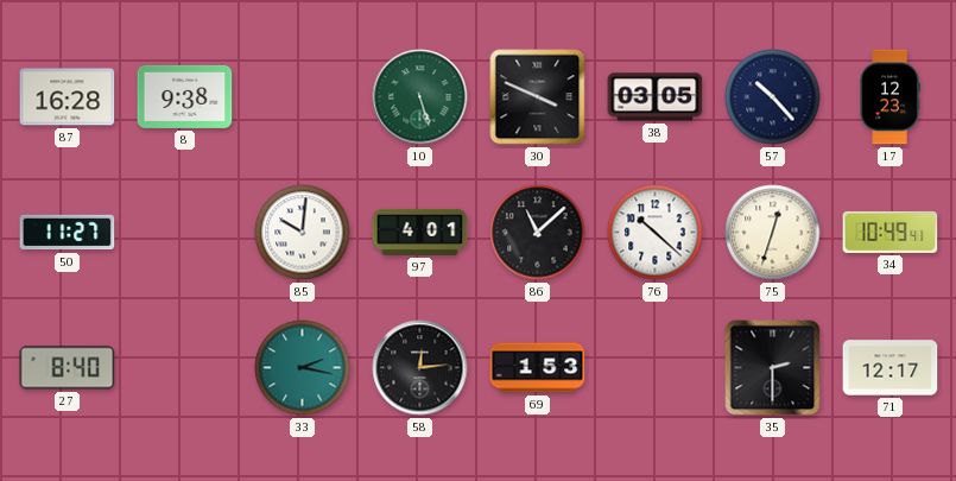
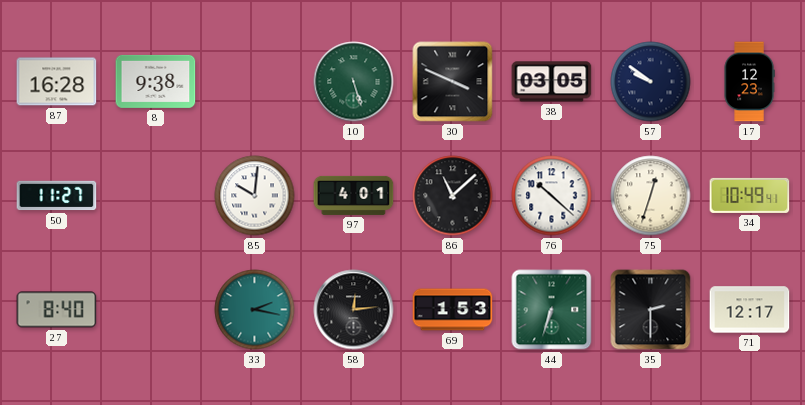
57: 10:23 -> 9:51 (651, 82)
44: none -> 6:33 (552, 310)
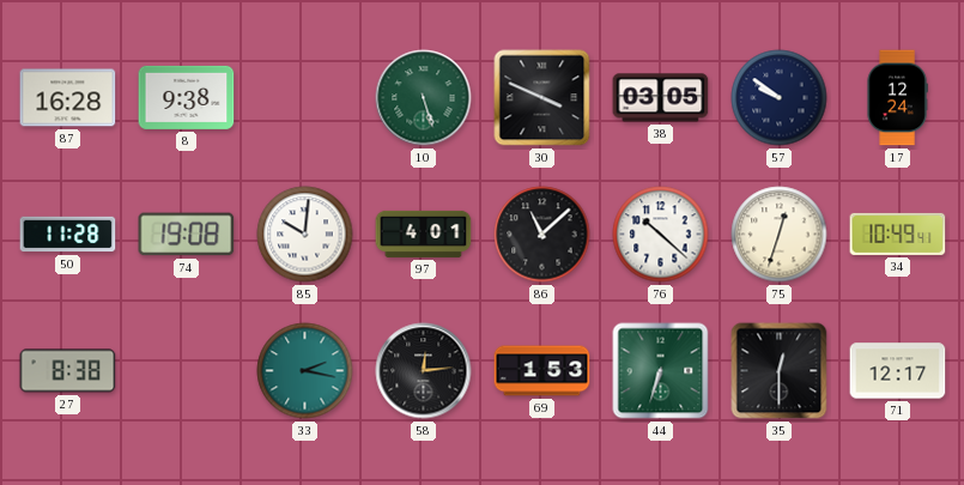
17: 12:23 -> 12:24 (897, 98)
50: 11:27 -> 11:28 (68, 235)
74: none -> 19:08 (187, 235)
27: 8:40 -> 8:38 (68, 371)
35: 2:30 -> 12:30 (780, 371)
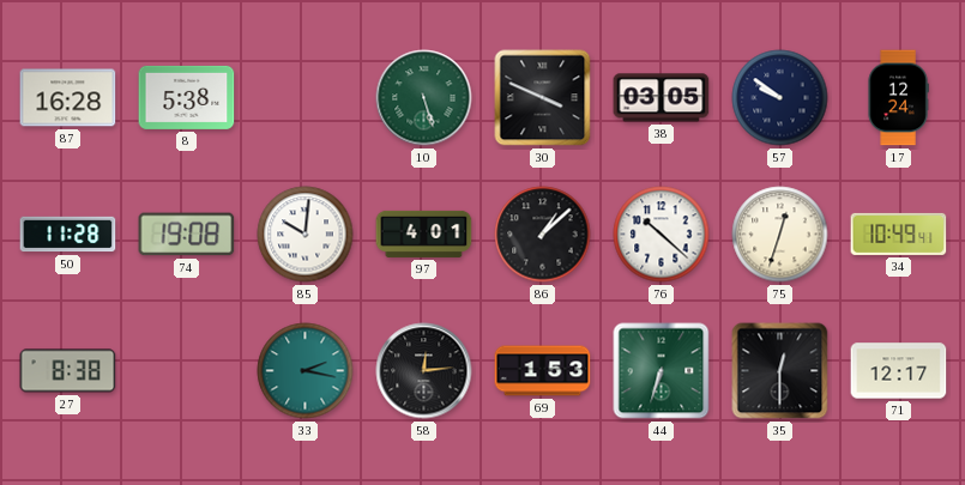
8: 9:38 -> 5:38 (187, 97)
86: 11:08 -> 1:08 (543, 235)
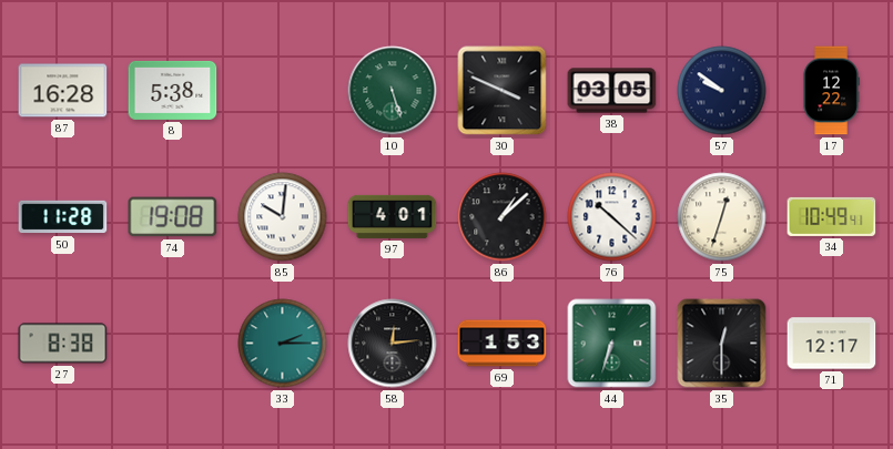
17: 12:24 -> 12:22 (831, 91)
33: 2:17 -> 2:15 (283, 344)
